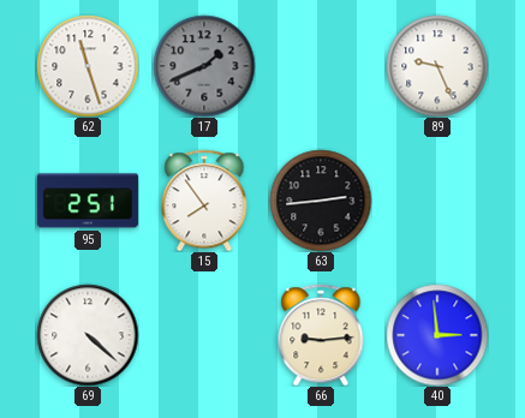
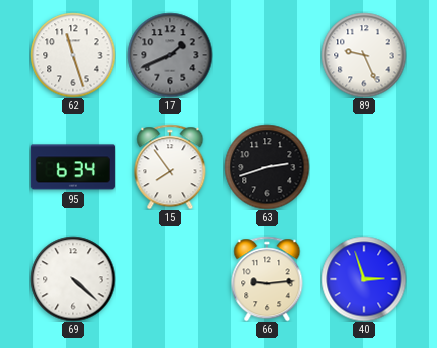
95: 2:51 -> 6:34 (73, 167)
63: 2:44 -> 2:42 (267, 167)
40: 2:59 -> 2:57 (364, 279)
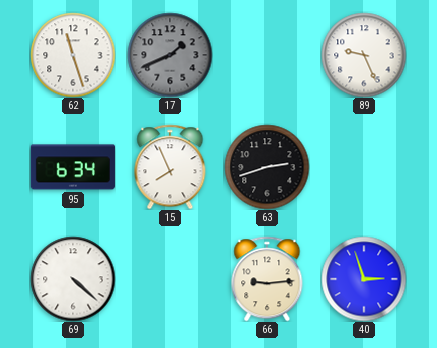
15: 7:54 -> 7:56 (170, 167)
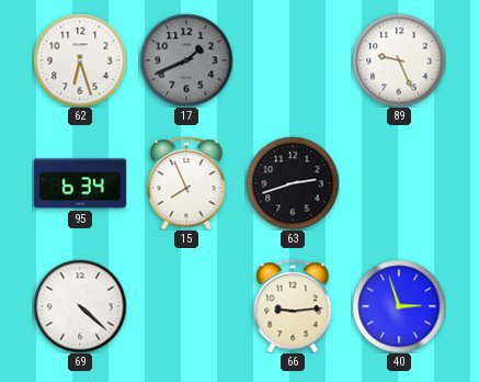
62: 11:27 -> 6:27 (80, 60)
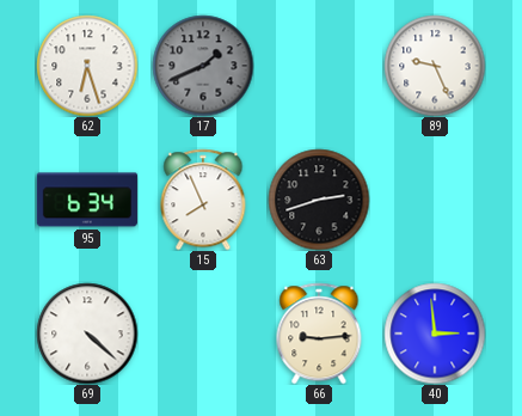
40: 2:57 -> 2:59 (435, 334)
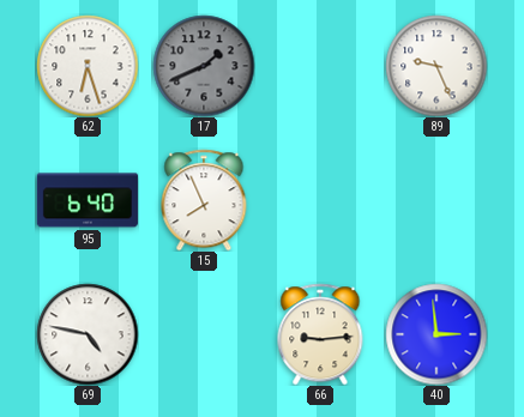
95: 6:34 -> 6:40 (88, 200)
63: 2:42 -> none (319, 200)
69: 4:22 -> 4:47 (88, 334)
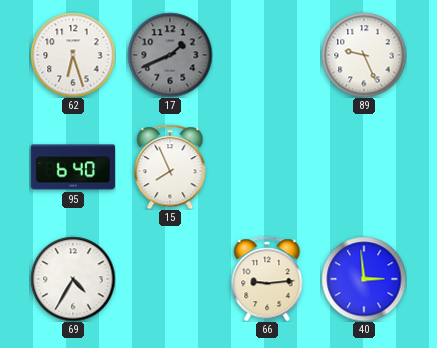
69: 4:47 -> 4:35 (73, 279)
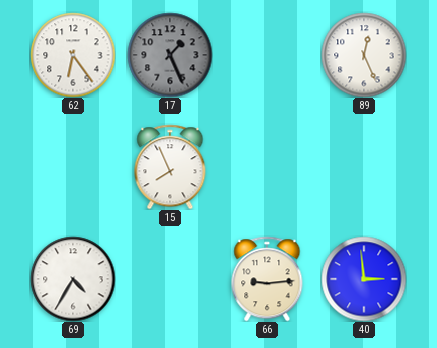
62: 6:27 -> 6:24 (73, 55)
17: 1:41 -> 1:26 (170, 55)
89: 9:26 -> 12:26 (364, 55)
95: 6:40 -> none (73, 167)
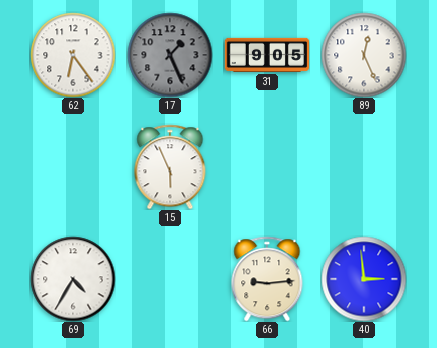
31: none -> 9:05 (266, 55)
15: 7:56 -> 5:56 (170, 167)
